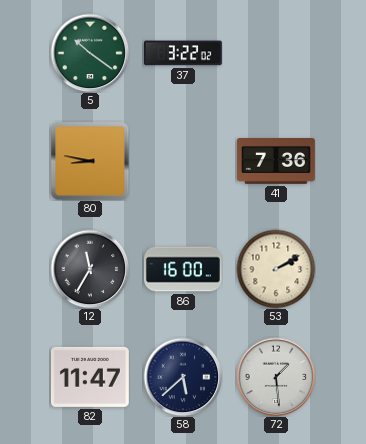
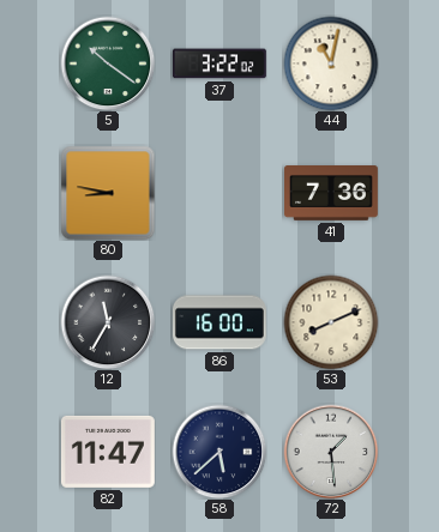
44: none -> 11:02 (331, 64)
53: 2:10 -> 8:11 (331, 322)
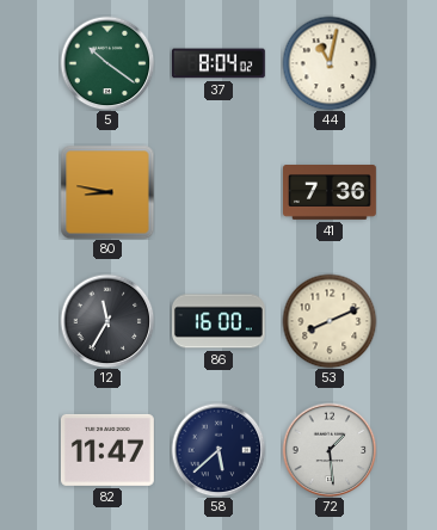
37: 3:22 -> 8:04 (219, 63)
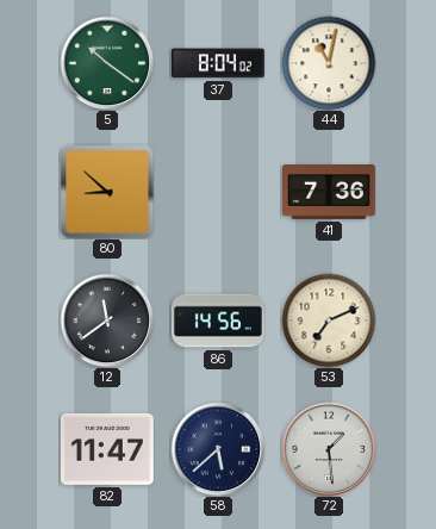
80: 8:47 -> 8:52 (107, 192)
12: 11:35 -> 11:39 (107, 320)
86: 16:00 -> 14:56 (218, 320)
53: 8:11 -> 7:11 (329, 320)
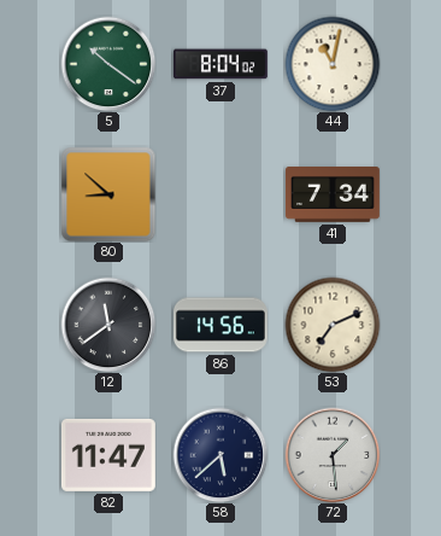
41: 7:36 -> 7:34 (334, 196)
